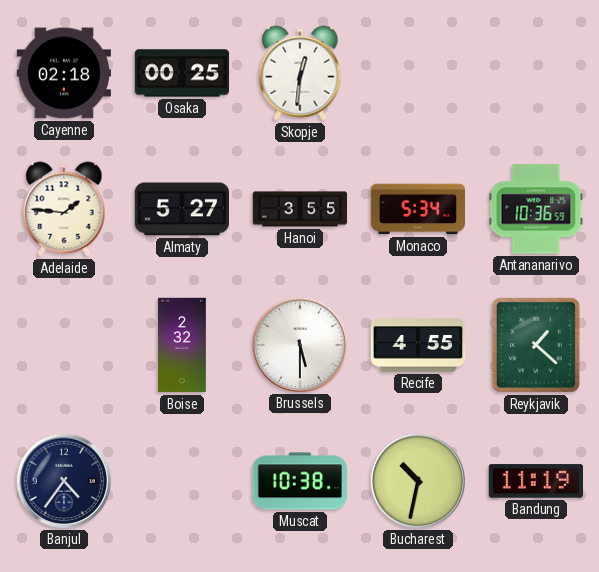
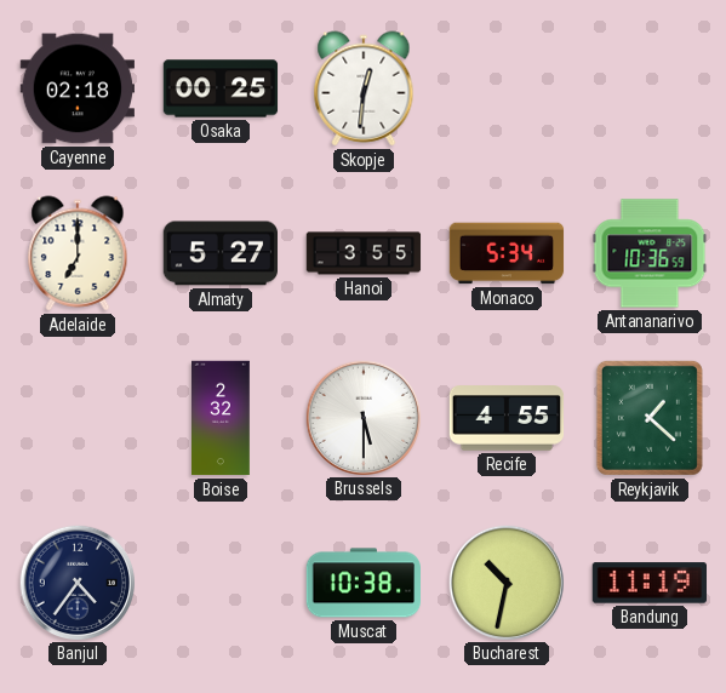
Adelaide: 1:46 -> 7:00 (78, 253)
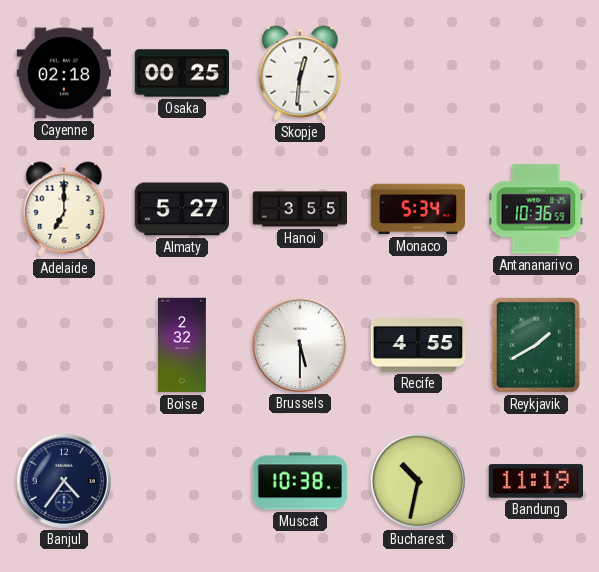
Reykjavik: 1:22 -> 1:40 (536, 345)
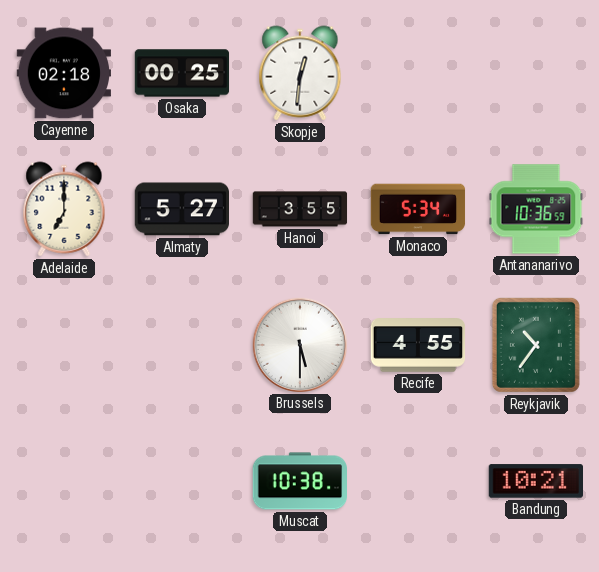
Boise: 2:32 -> none (183, 345)
Reykjavik: 1:40 -> 10:36 (536, 345)
Banjul: 4:36 -> none (63, 480)
Bucharest: 10:32 -> none (417, 480)
Bandung: 11:19 -> 10:21 (535, 481)
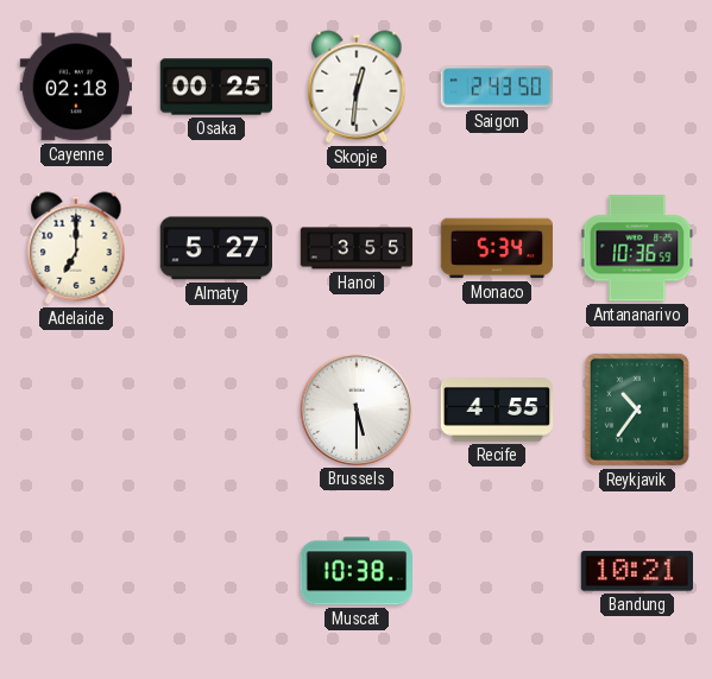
Saigon: none -> 2:43 (497, 87)
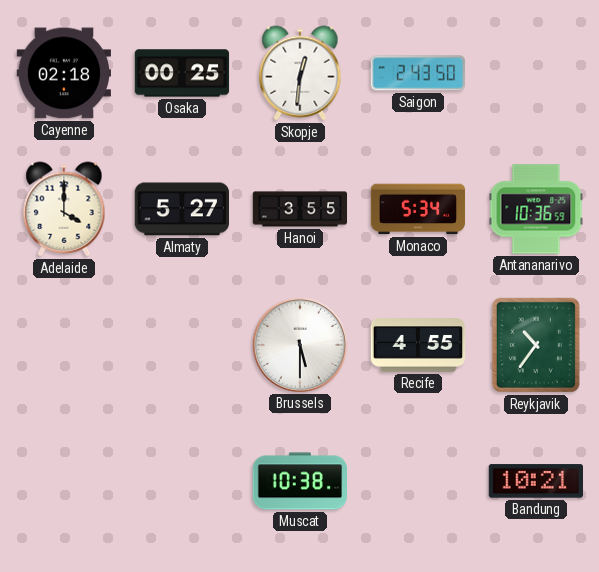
Adelaide: 7:00 -> 4:00 (64, 209)
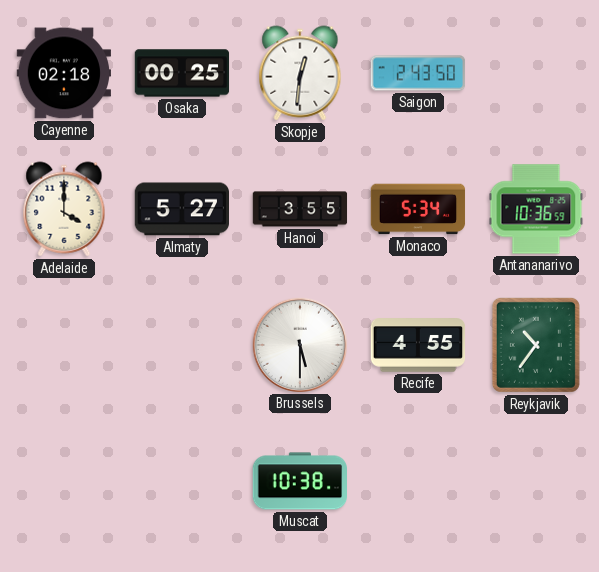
Bandung: 10:21 -> none (535, 481)
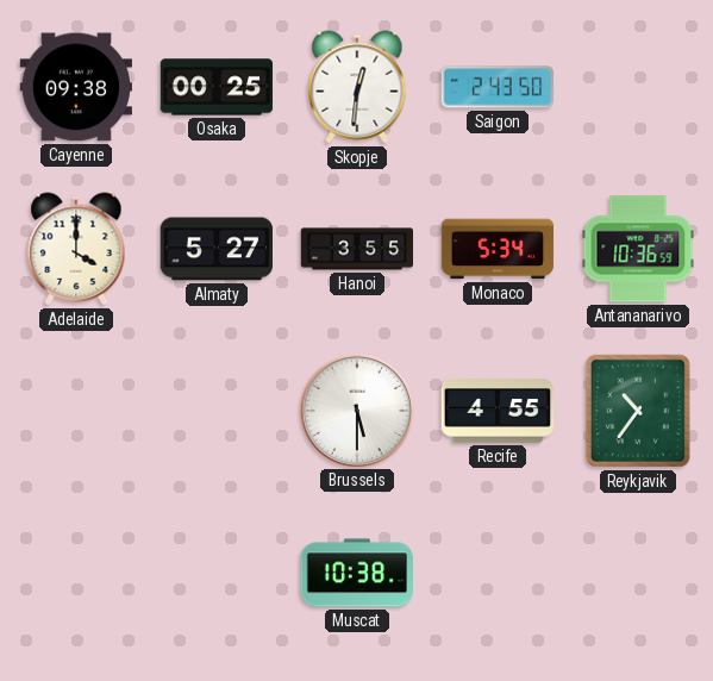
Cayenne: 02:18 -> 09:38 (76, 87)
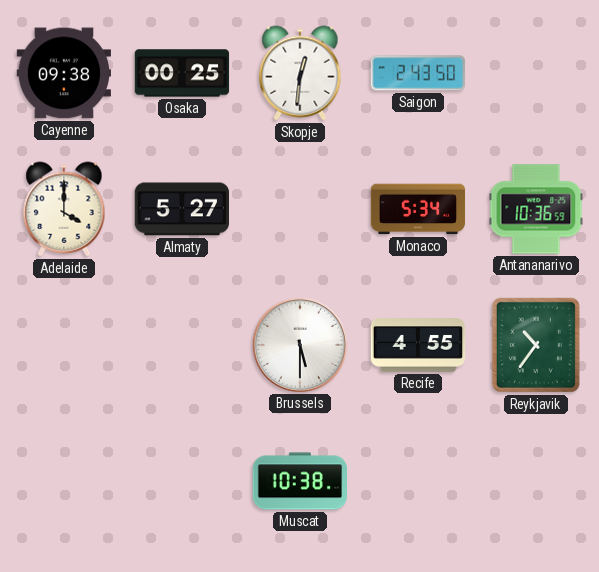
Hanoi: 3:55 -> none (357, 249)
